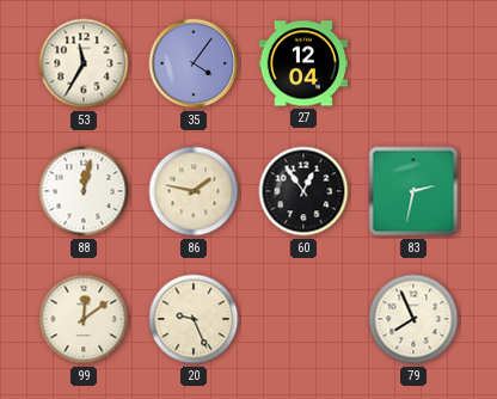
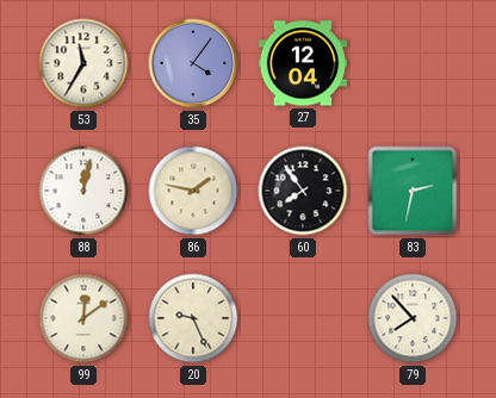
60: 12:54 -> 7:54 (303, 191)
79: 7:56 -> 7:53 (413, 318)
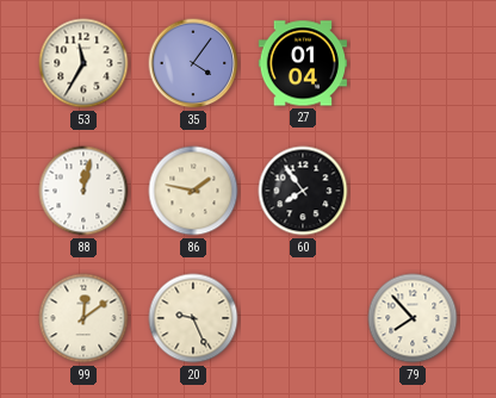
27: 12:04 -> 01:04 (302, 63)
83: 2:32 -> none (413, 191)
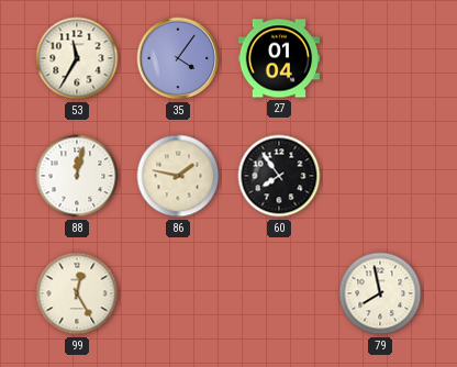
99: 12:09 -> 12:25 (77, 293)
20: 9:26 -> none (193, 318)
79: 7:53 -> 7:58 (380, 293)
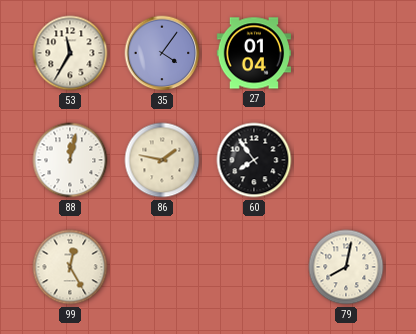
79: 7:58 -> 8:02 (346, 267)
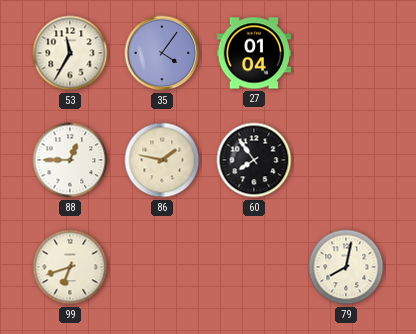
88: 12:02 -> 12:45 (70, 160)
99: 12:25 -> 6:42 (70, 267)
